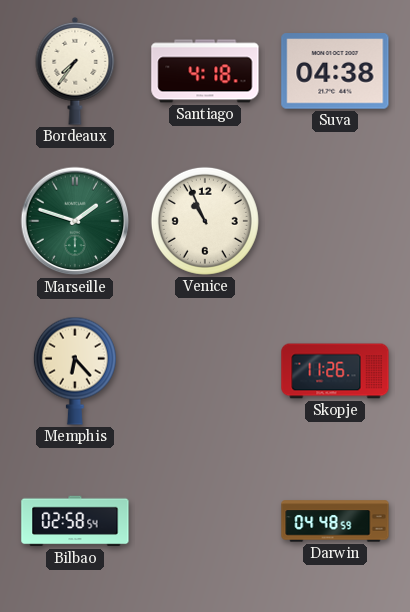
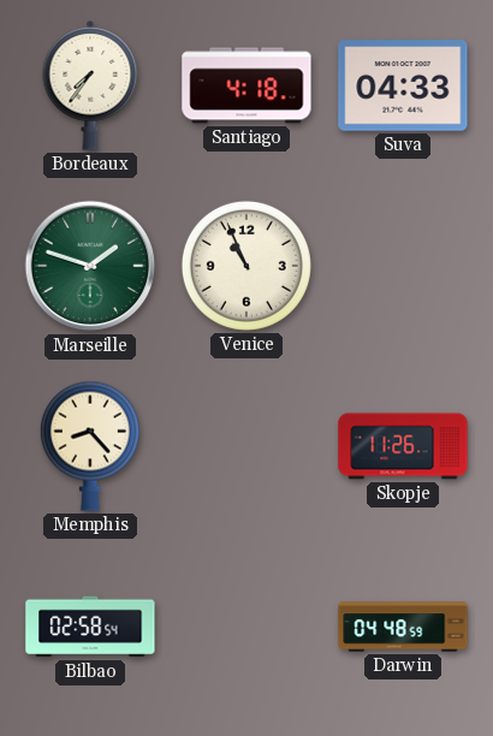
Suva: 04:38 -> 04:33 (403, 85)
Memphis: 6:23 -> 8:23 (90, 446)
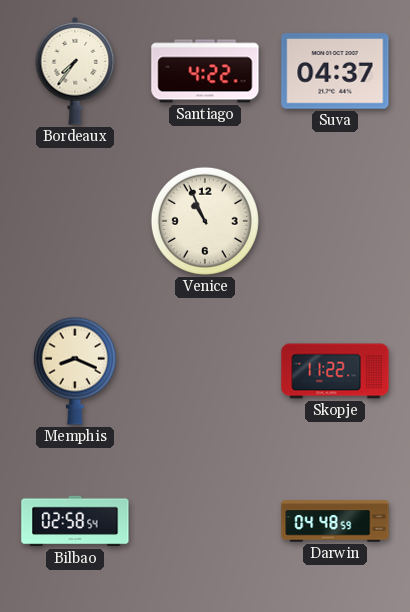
Santiago: 4:18 -> 4:22 (205, 71)
Suva: 04:33 -> 04:37 (335, 71)
Marseille: 1:48 -> none (90, 266)
Memphis: 8:23 -> 8:19 (75, 371)
Skopje: 11:26 -> 11:22 (335, 371)
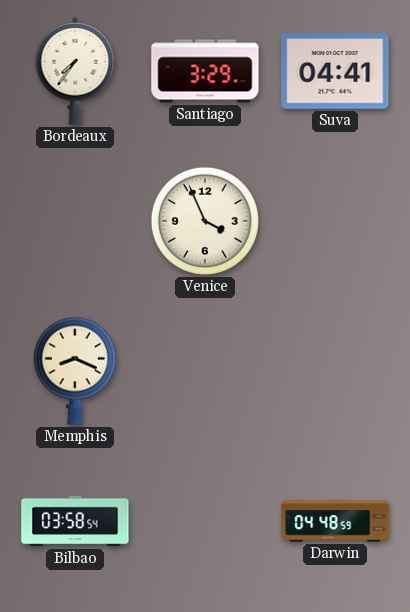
Santiago: 4:22 -> 3:29 (205, 71)
Suva: 04:37 -> 04:41 (335, 71)
Venice: 10:56 -> 3:56 (205, 221)
Skopje: 11:22 -> none (335, 371)
Bilbao: 02:58 -> 03:58 (75, 521)
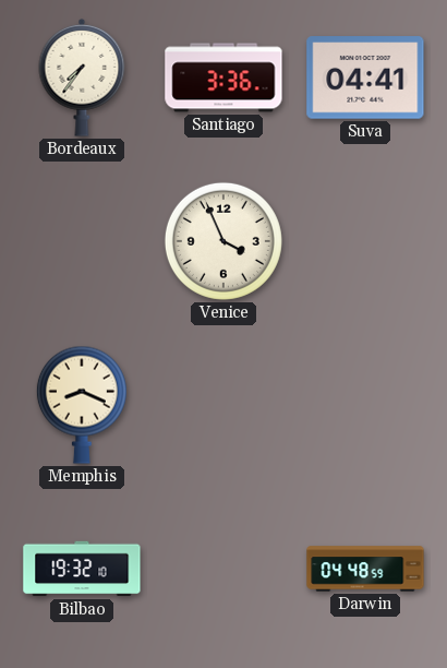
Santiago: 3:29 -> 3:36 (224, 77)
Bilbao: 03:58 -> 19:32 (82, 569)
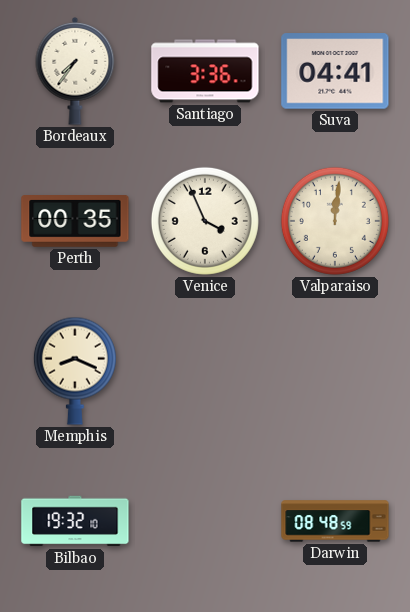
Perth: none -> 00:35 (75, 222)
Valparaiso: none -> 12:01 (335, 221)
Darwin: 04:48 -> 08:48 (335, 521)
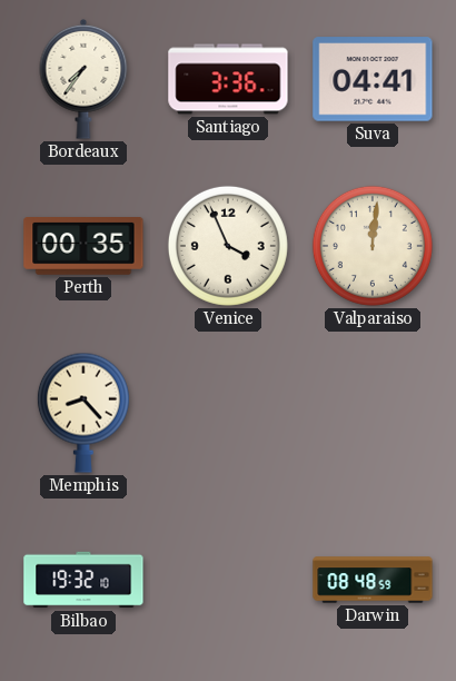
Memphis: 8:19 -> 8:23 (83, 413)
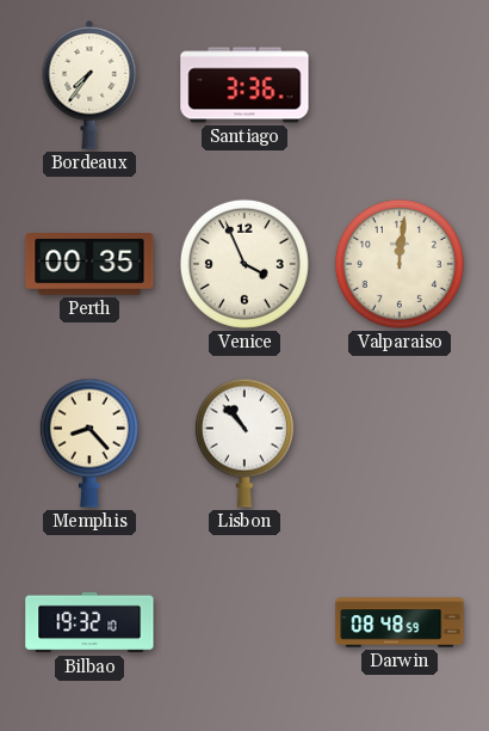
Suva: 04:41 -> none (373, 79)
Lisbon: none -> 10:53 (244, 443)
